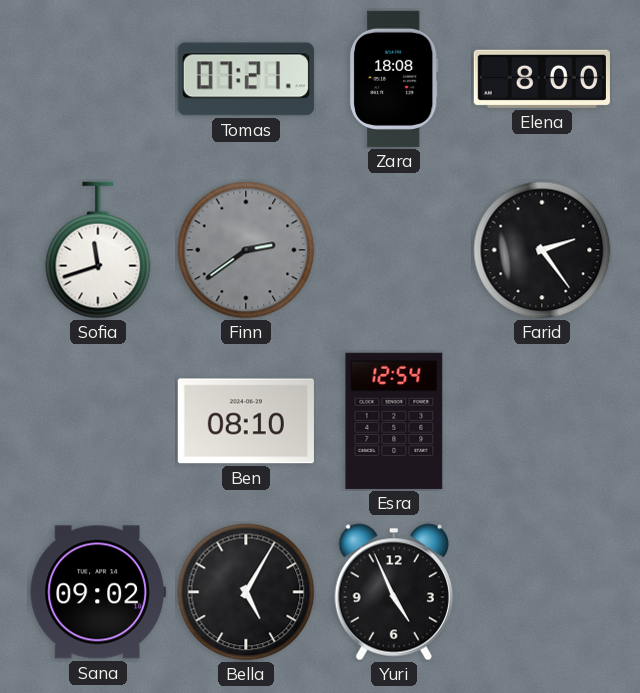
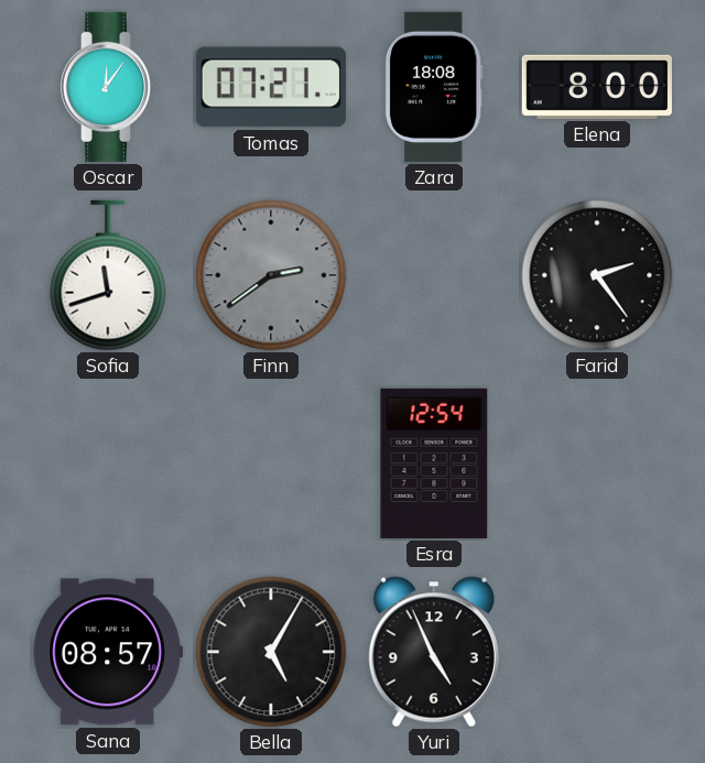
Oscar: none -> 12:06 (108, 87)
Ben: 08:10 -> none (246, 421)
Sana: 09:02 -> 08:57 (108, 652)
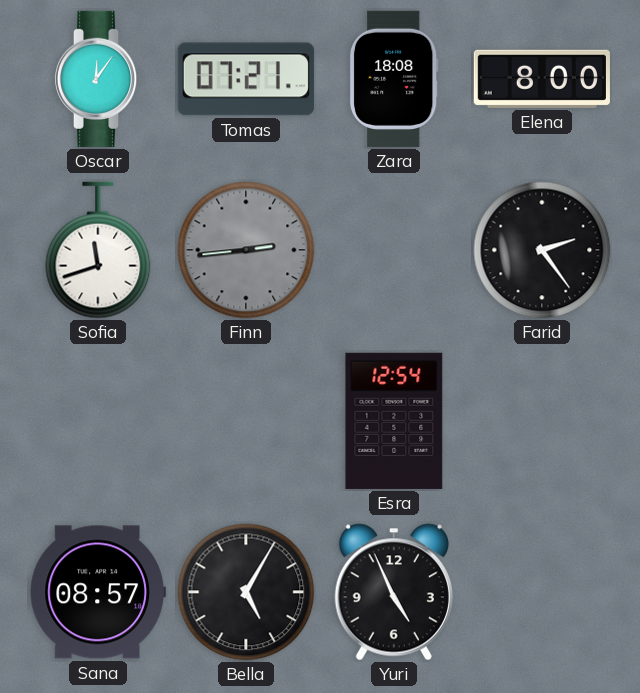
Finn: 2:39 -> 2:44 (246, 250)
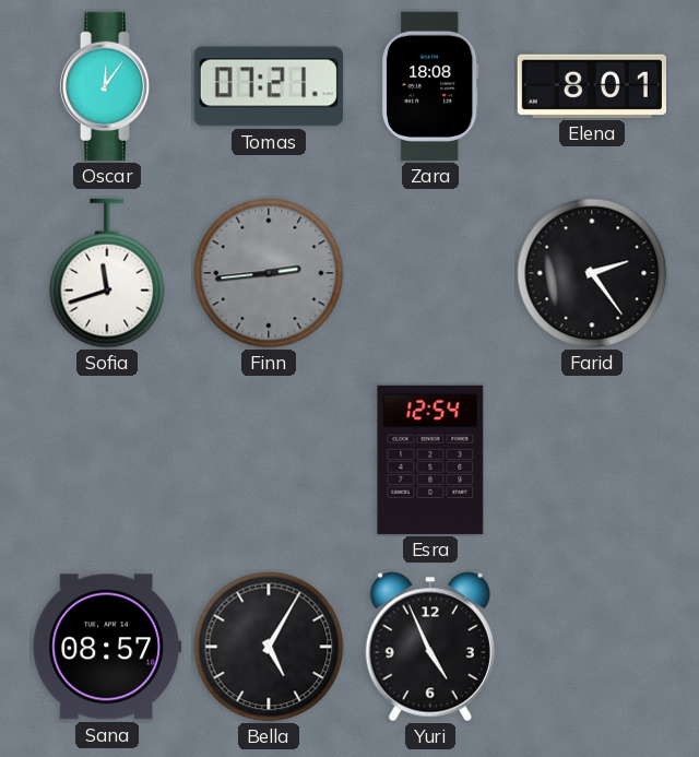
Elena: 8:00 -> 8:01 (592, 86)
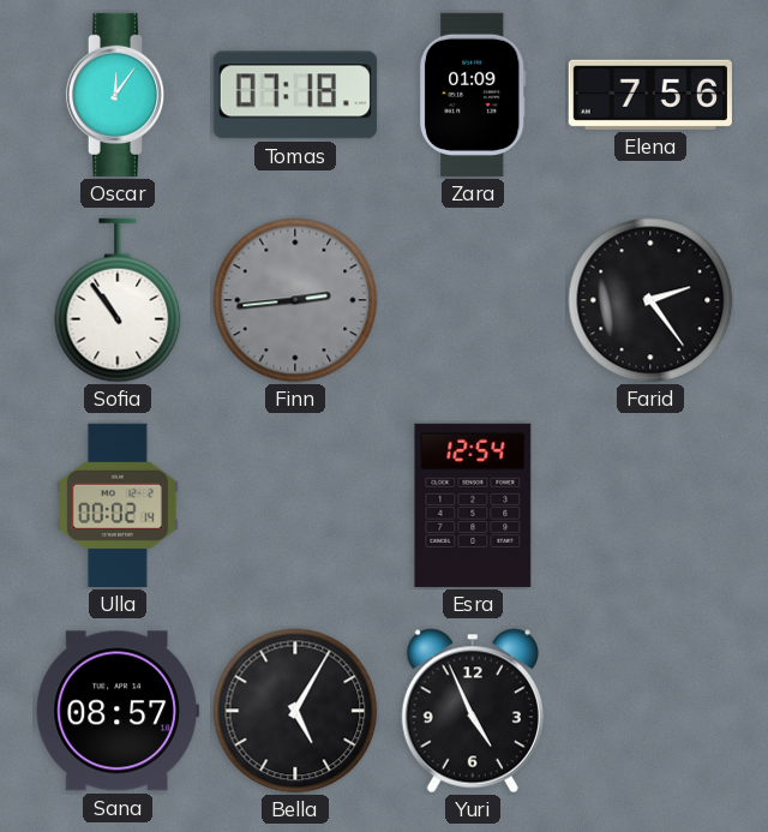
Tomas: 07:21 -> 07:18 (295, 95)
Zara: 18:08 -> 01:09 (473, 95)
Elena: 8:01 -> 7:56 (650, 95)
Sofia: 11:42 -> 10:54 (118, 300)
Ulla: none -> 00:02 (118, 505)
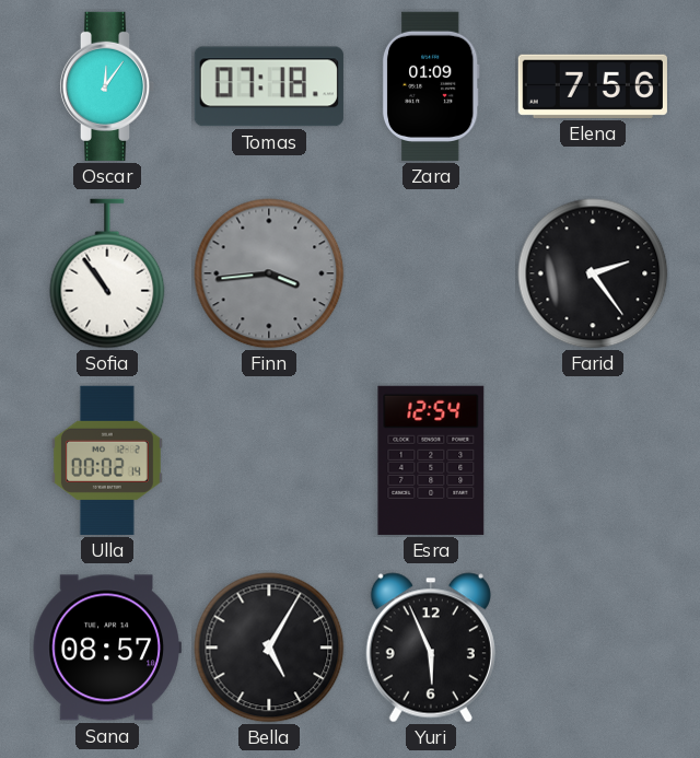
Finn: 2:44 -> 3:44 (269, 273)
Yuri: 4:56 -> 5:56 (431, 648)
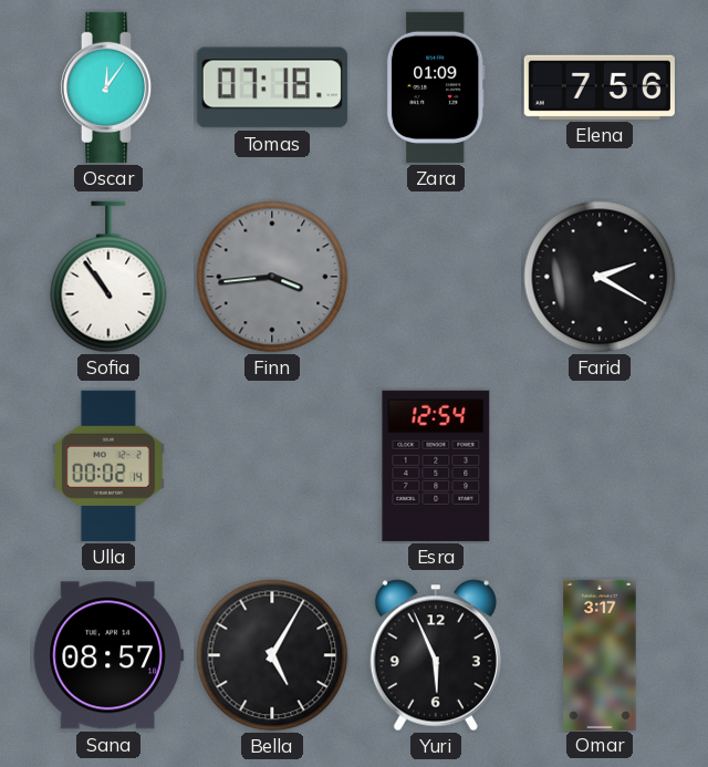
Farid: 2:24 -> 2:20 (600, 277)
Omar: none -> 3:17 (600, 654)
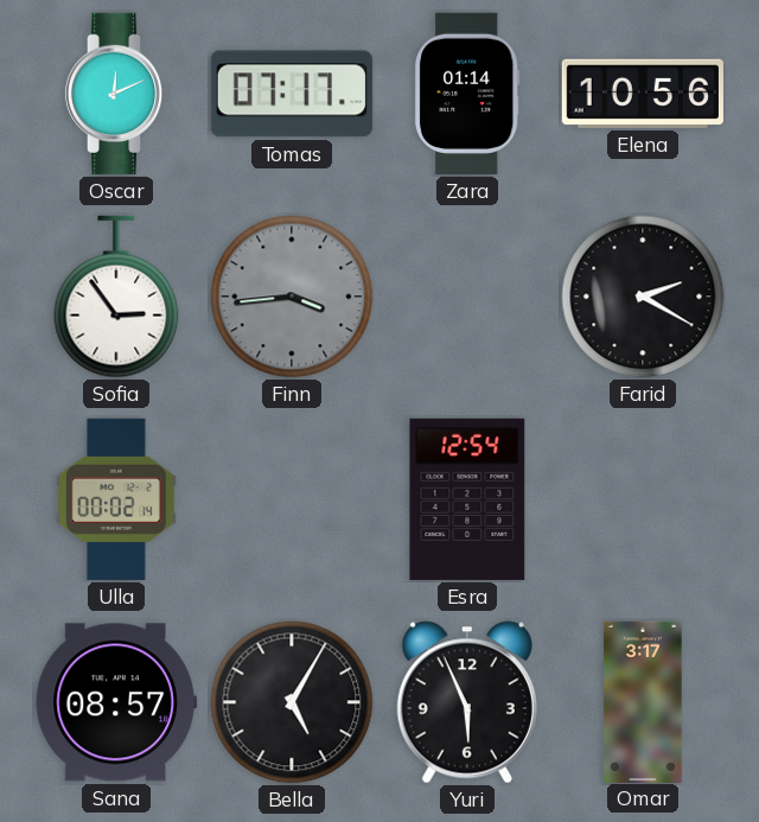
Oscar: 12:06 -> 12:11 (116, 94)
Tomas: 07:18 -> 07:17 (292, 94)
Zara: 01:09 -> 01:14 (467, 94)
Elena: 7:56 -> 10:56 (643, 94)
Sofia: 10:54 -> 2:54 (116, 297)
